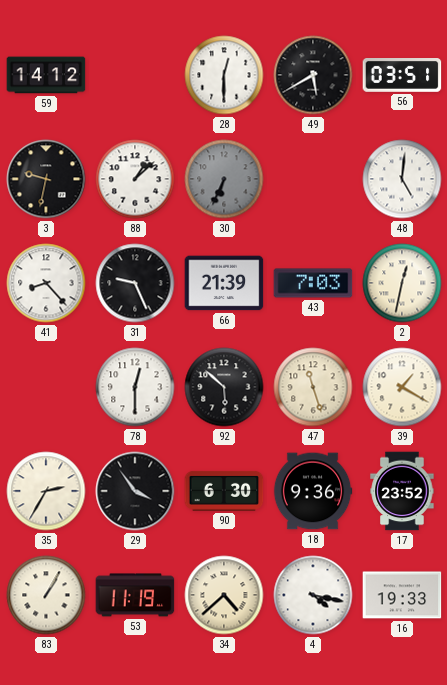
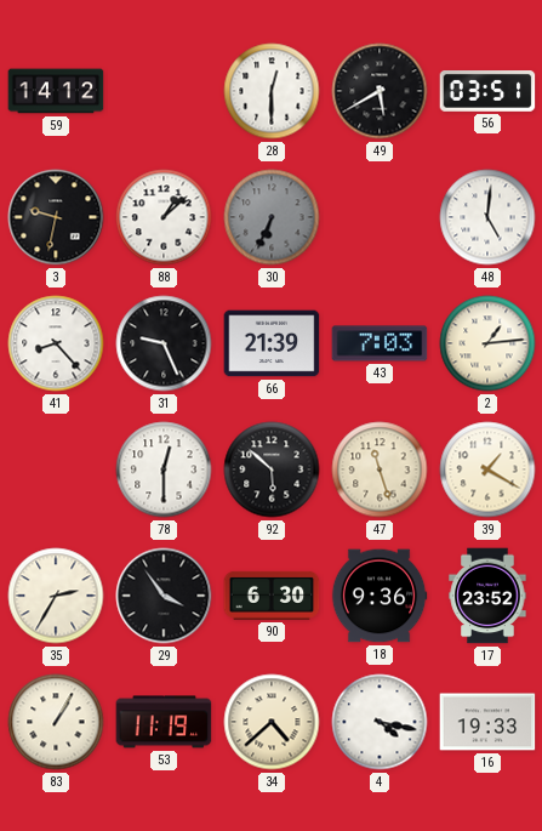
2: 12:32 -> 1:14 (487, 343)
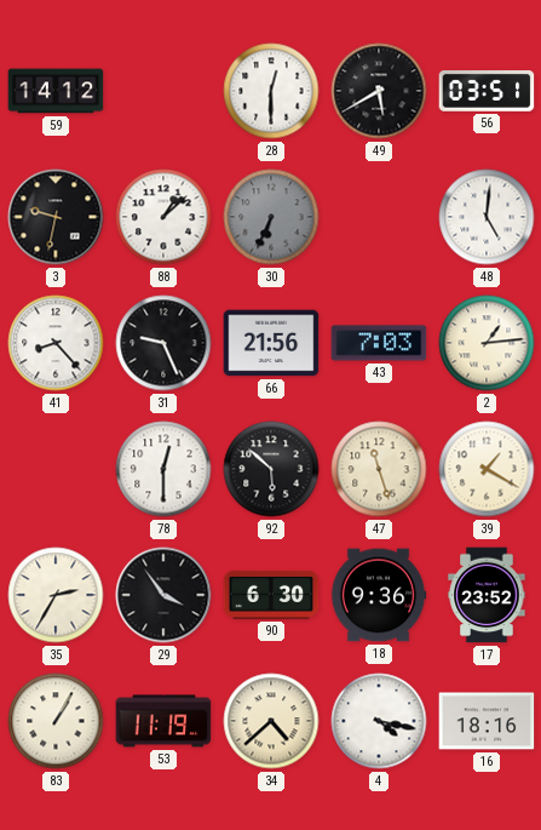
66: 21:39 -> 21:56 (271, 343)
16: 19:33 -> 18:16 (487, 721)
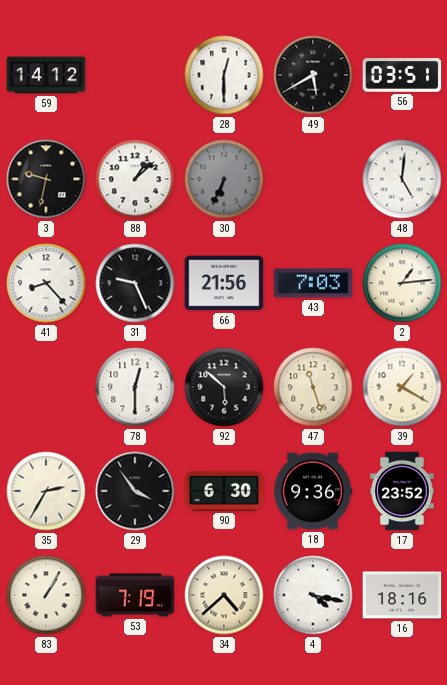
53: 11:19 -> 7:19 (135, 595)
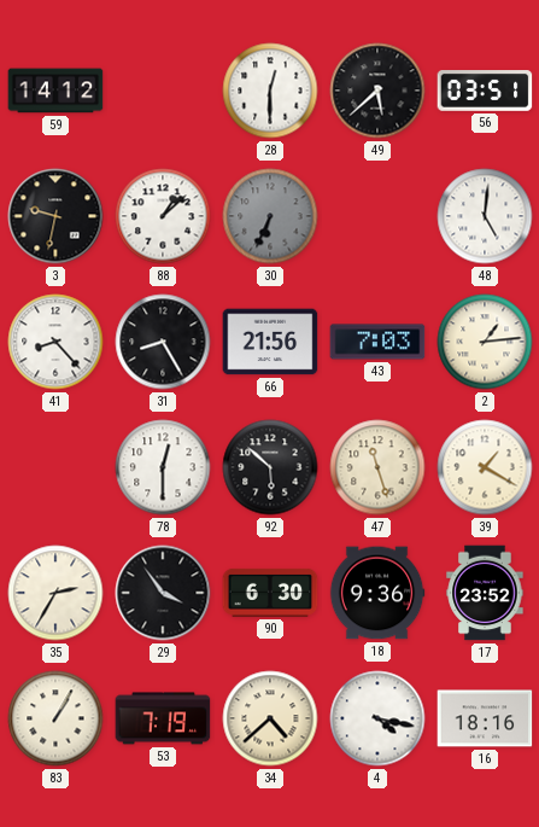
49: 5:40 -> 5:38 (377, 91)
31: 9:26 -> 8:25 (163, 342)
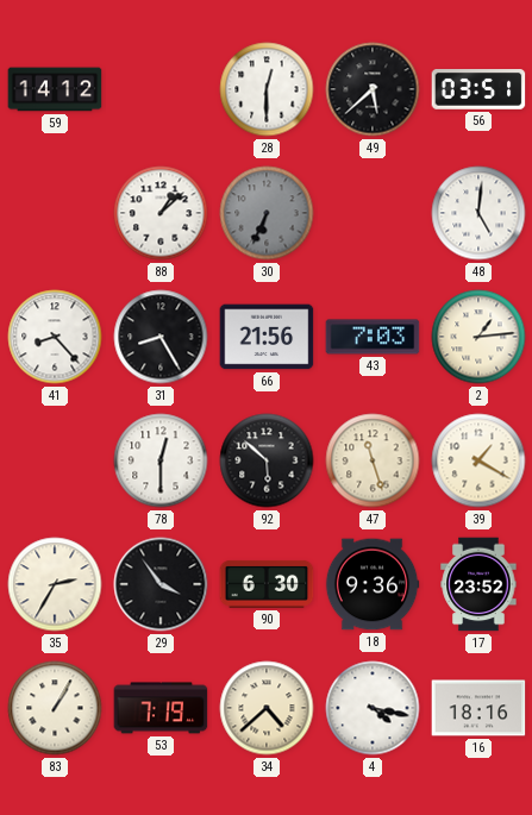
3: 9:32 -> none (55, 216)
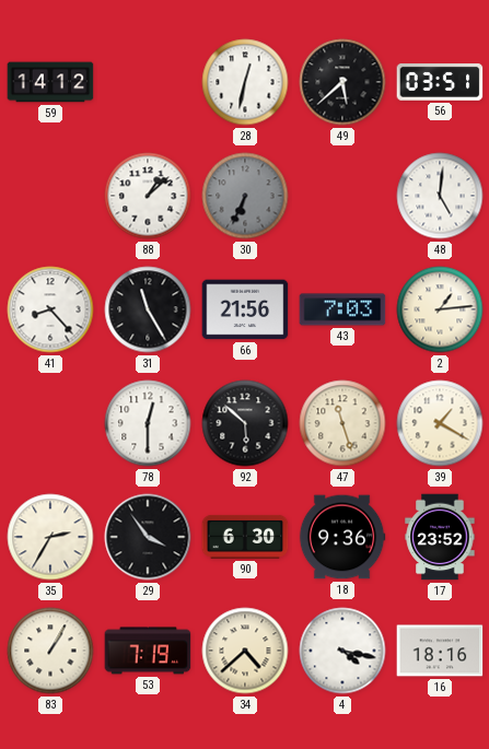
28: 12:30 -> 12:32 (245, 82)
31: 8:25 -> 11:25 (148, 309)
